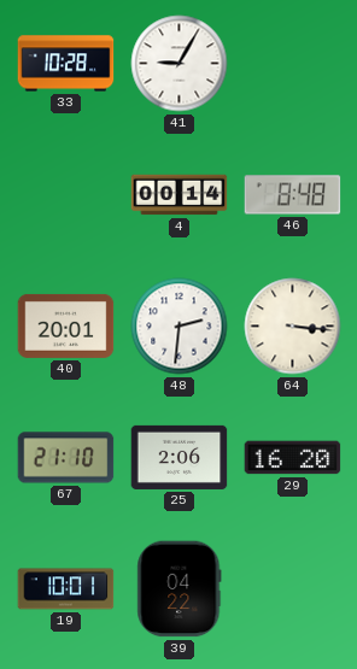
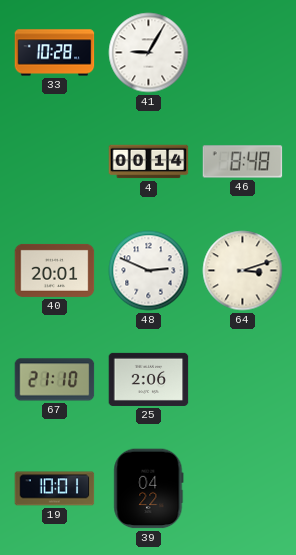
48: 2:31 -> 2:49 (149, 271)
64: 3:16 -> 3:12 (243, 271)
29: 16:20 -> none (293, 458)
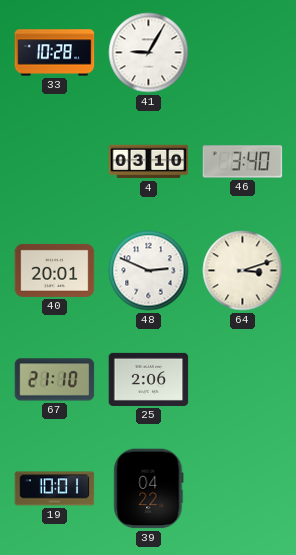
4: 00:14 -> 03:10 (149, 162)
46: 8:48 -> 3:40 (243, 162)
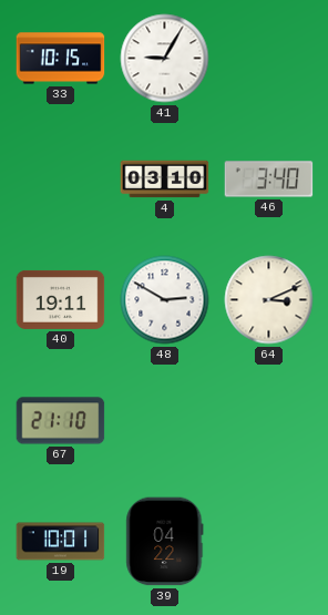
33: 10:28 -> 10:15 (61, 59)
40: 20:01 -> 19:11 (61, 299)
48: 2:49 -> 2:50 (165, 300)
64: 3:12 -> 3:11 (269, 300)
25: 2:06 -> none (149, 379)
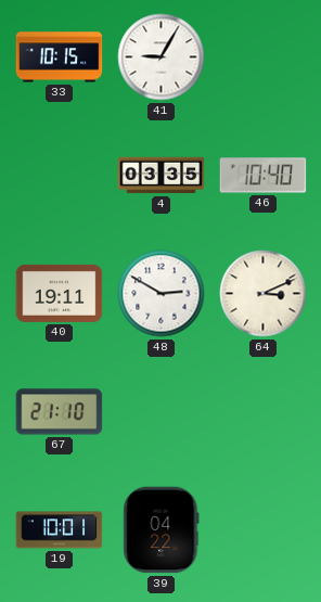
4: 03:10 -> 03:35 (162, 176)
46: 3:40 -> 10:40 (264, 176)
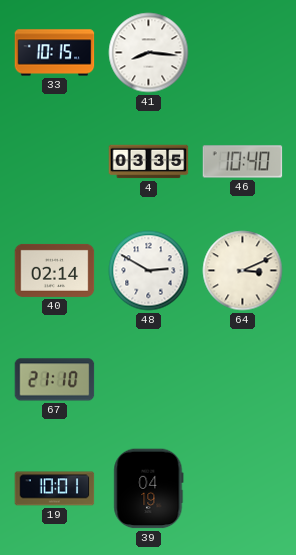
41: 9:05 -> 8:16 (149, 53)
40: 19:11 -> 02:14 (55, 270)
39: 04:22 -> 04:19 (149, 489)
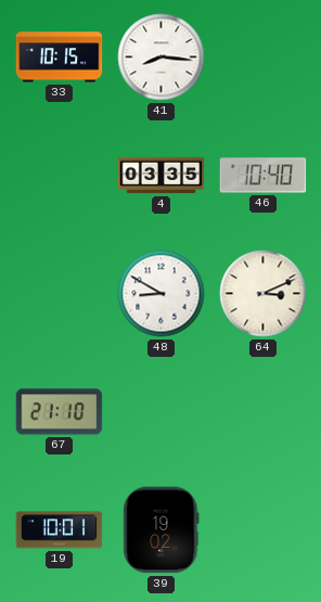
40: 02:14 -> none (55, 270)
48: 2:50 -> 8:50 (162, 294)
39: 04:19 -> 19:02 (162, 530)
